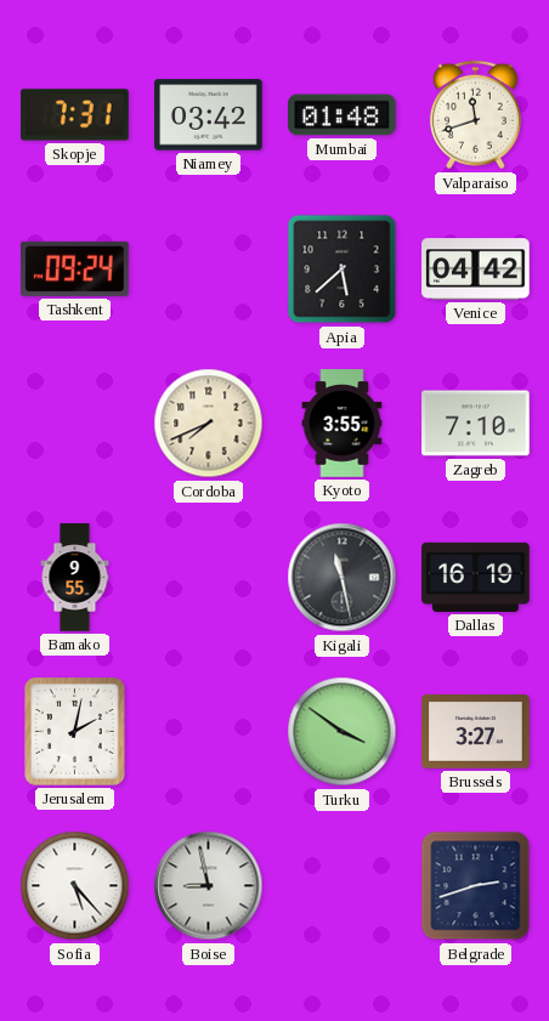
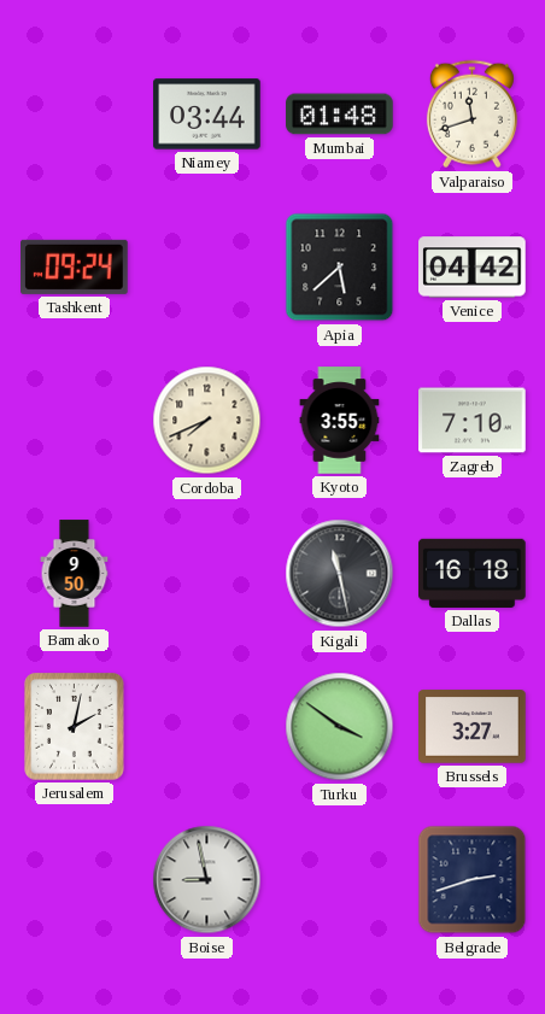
Skopje: 7:31 -> none (75, 115)
Niamey: 03:42 -> 03:44 (207, 115)
Bamako: 9:55 -> 9:50 (75, 574)
Dallas: 16:19 -> 16:18 (473, 573)
Sofia: 5:23 -> none (75, 886)
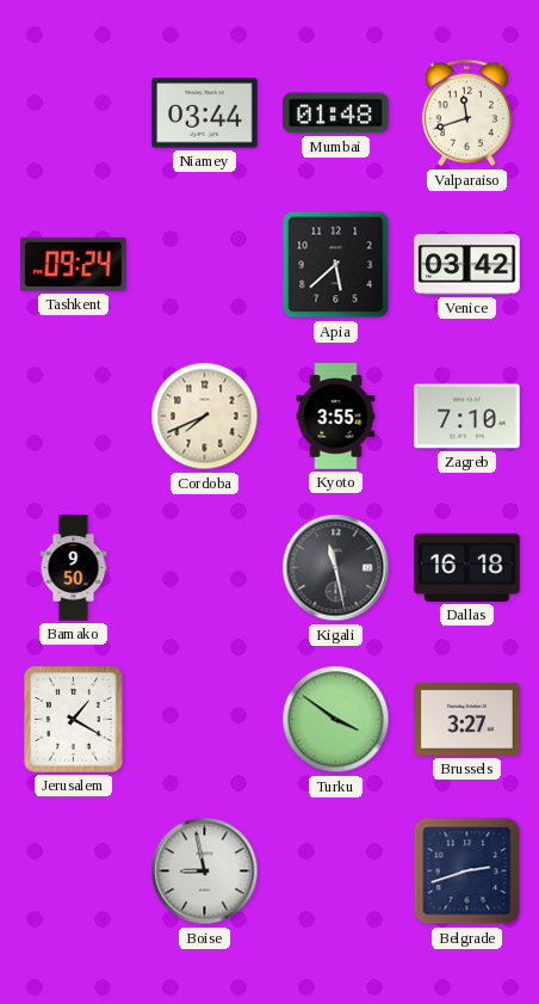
Venice: 04:42 -> 03:42 (467, 265)
Jerusalem: 2:02 -> 1:20 (74, 720)
